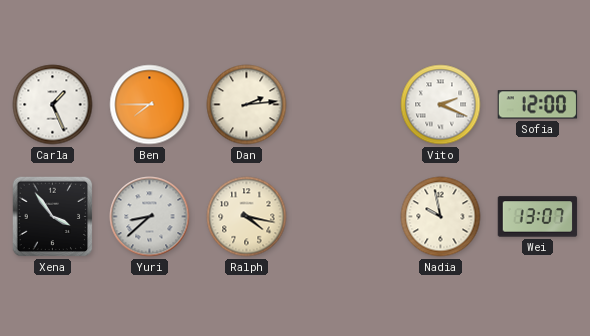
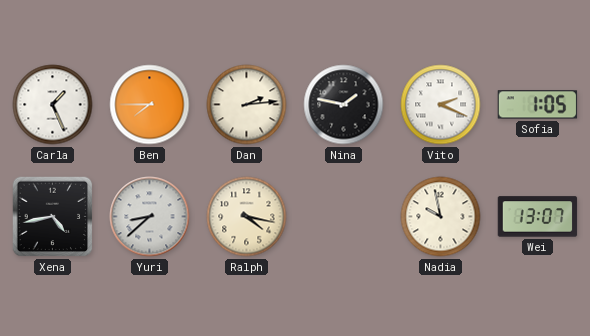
Nina: none -> 1:47 (344, 105)
Sofia: 12:00 -> 1:05 (538, 105)
Xena: 3:54 -> 4:43 (53, 217)
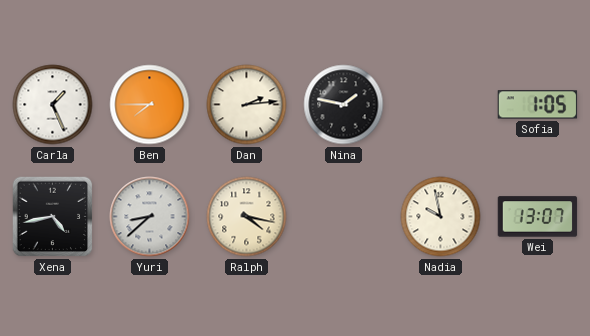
Vito: 2:19 -> none (441, 105)
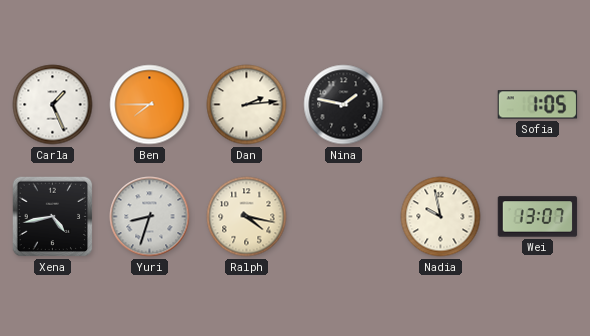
Yuri: 8:38 -> 8:33 (150, 217)
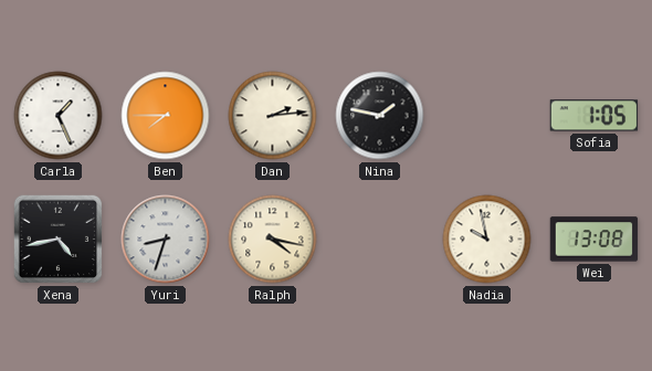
Wei: 13:07 -> 13:08 (595, 240)
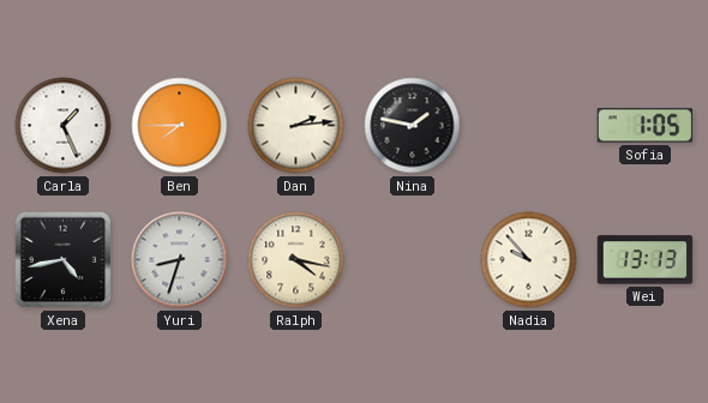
Nadia: 9:58 -> 9:53 (529, 260)
Wei: 13:08 -> 13:13 (646, 260)
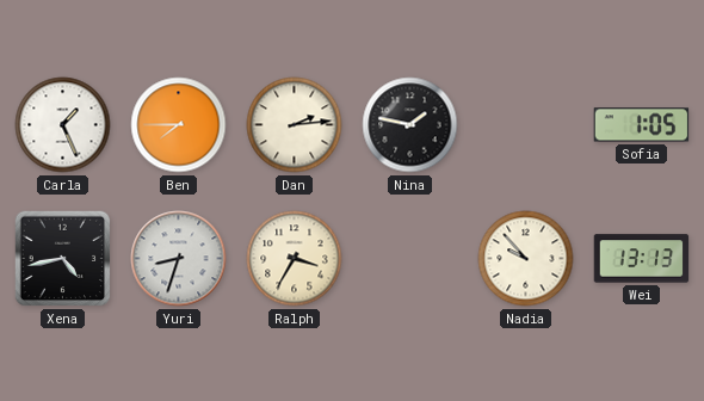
Ralph: 4:17 -> 3:35 (295, 259)
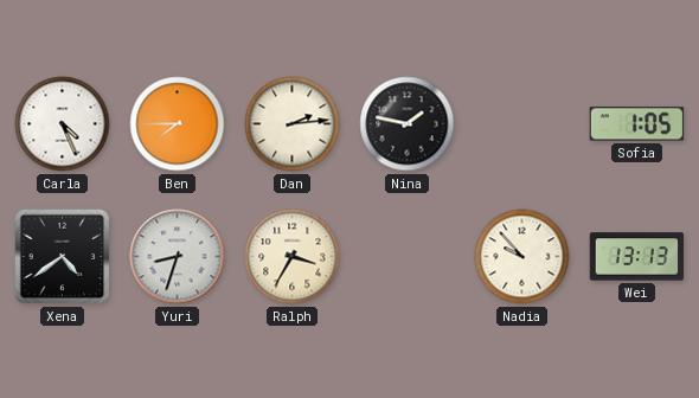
Carla: 1:26 -> 4:26 (63, 124)
Xena: 4:43 -> 4:39 (63, 257)
